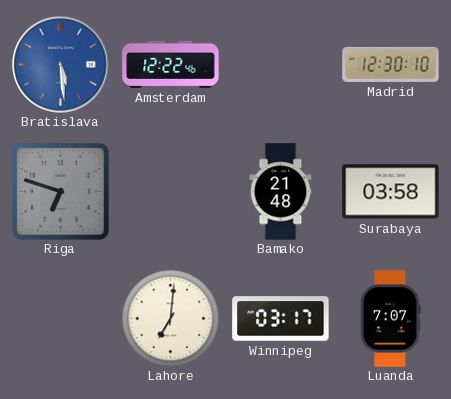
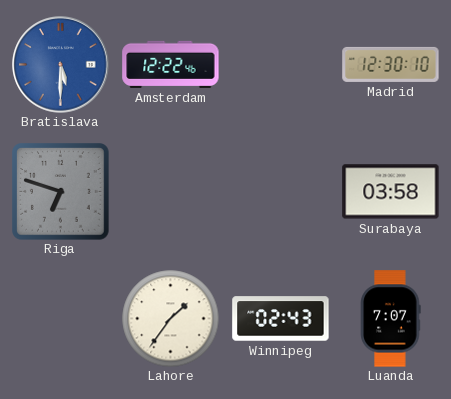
Bratislava: 5:29 -> 5:30 (61, 65)
Bamako: 21:48 -> none (281, 192)
Lahore: 7:01 -> 1:36 (170, 318)
Winnipeg: 03:17 -> 02:43 (281, 319)
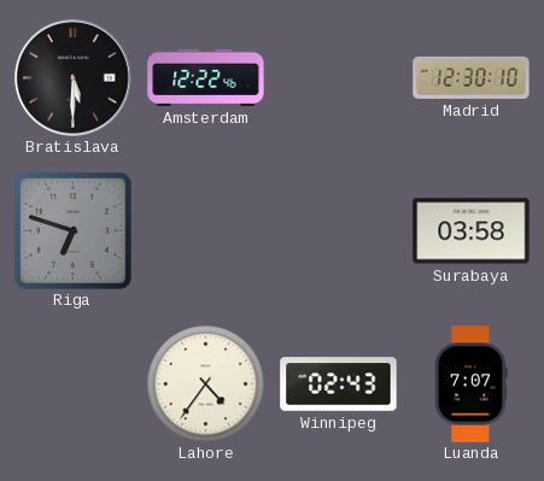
Bratislava dial: blue -> black (74, 78)
Lahore: 1:36 -> 4:36 (205, 383)
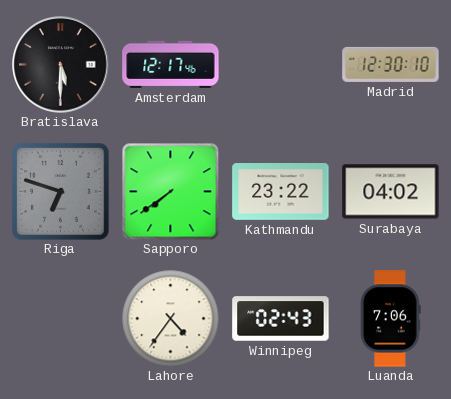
Amsterdam: 12:22 -> 12:17 (171, 64)
Sapporo: none -> 7:39 (170, 191)
Kathmandu: none -> 23:22 (281, 192)
Surabaya: 03:58 -> 04:02 (391, 192)
Luanda: 7:07 -> 7:06 (391, 319)
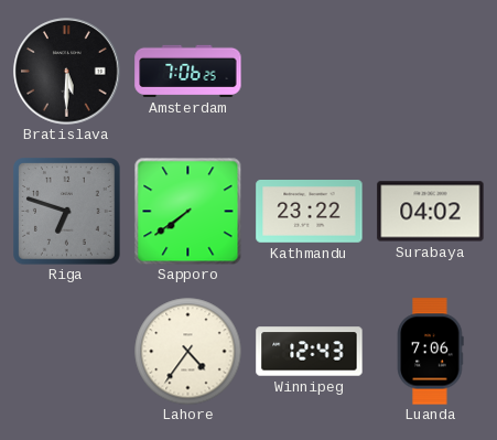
Amsterdam: 12:17 -> 7:06 (188, 71)
Madrid: 12:30 -> none (391, 64)
Winnipeg: 02:43 -> 12:43 (310, 352)
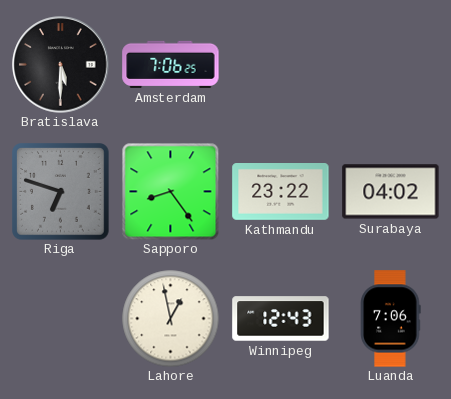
Sapporo: 7:39 -> 8:24 (170, 191)
Lahore: 4:36 -> 12:58 (170, 318)
